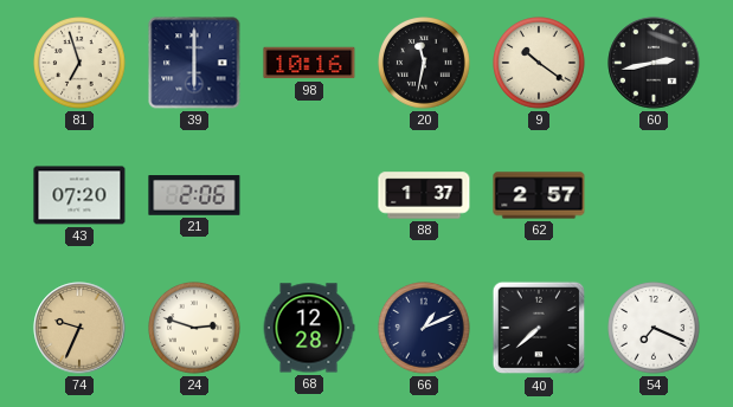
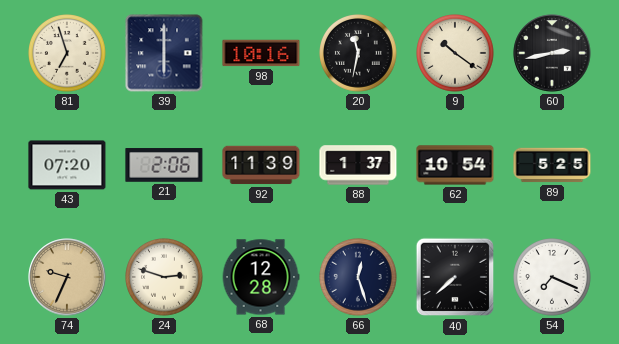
92: none -> 11:39 (261, 165)
62: 2:57 -> 10:54 (455, 165)
89: none -> 5:25 (552, 165)
66: 1:11 -> 12:27 (359, 278)
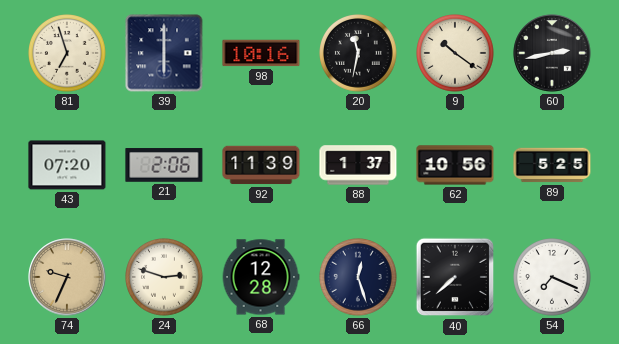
62: 10:54 -> 10:56 (455, 165)
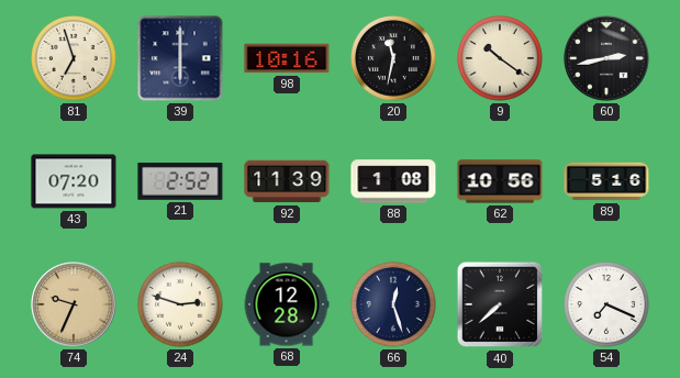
21: 2:06 -> 2:52 (180, 181)
88: 1:37 -> 1:08 (393, 181)
89: 5:25 -> 5:16 (606, 181)
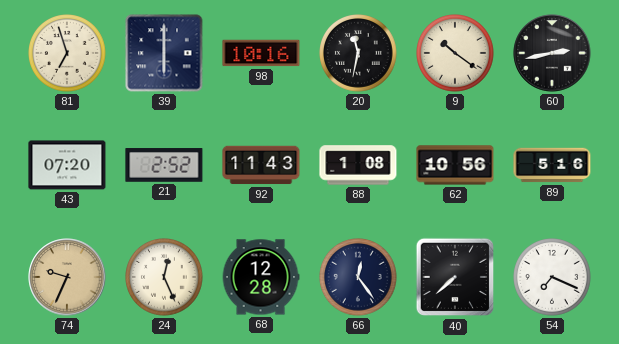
92: 11:39 -> 11:43 (261, 165)
24: 2:48 -> 12:26 (165, 278)
66: 12:27 -> 12:24 (359, 278)
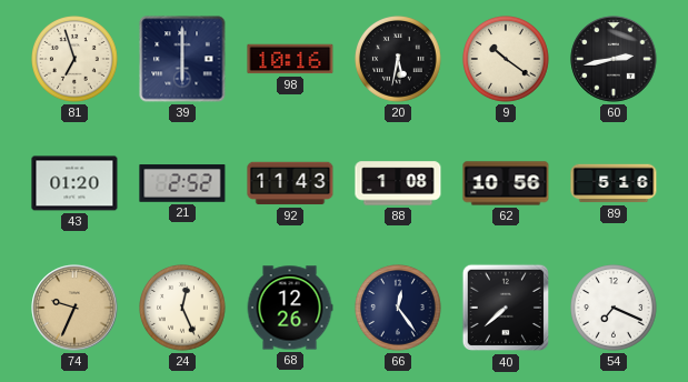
20: 11:32 -> 5:32 (399, 60)
43: 07:20 -> 01:20 (74, 183)
68: 12:28 -> 12:26 (290, 308)
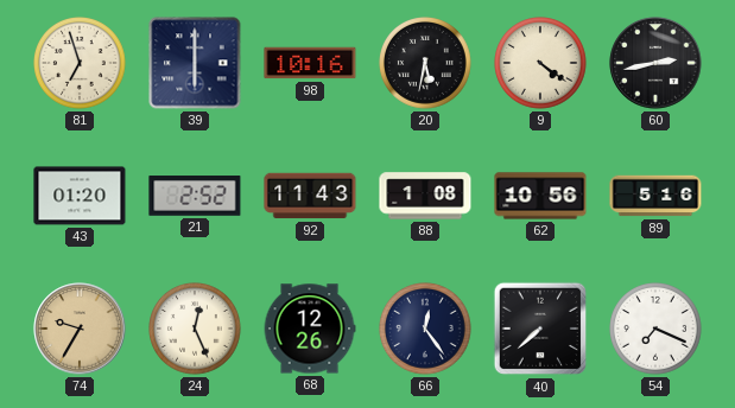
9: 10:21 -> 4:21 (541, 64)
74: 9:34 -> 9:35 (80, 329)
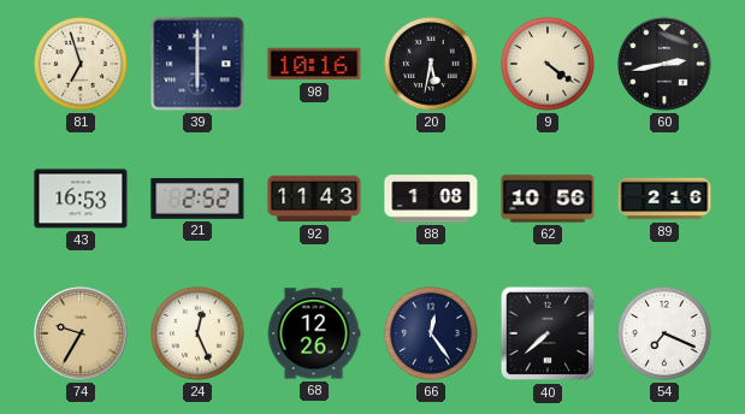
43: 01:20 -> 16:53 (81, 199)
89: 5:16 -> 2:16 (664, 199)
